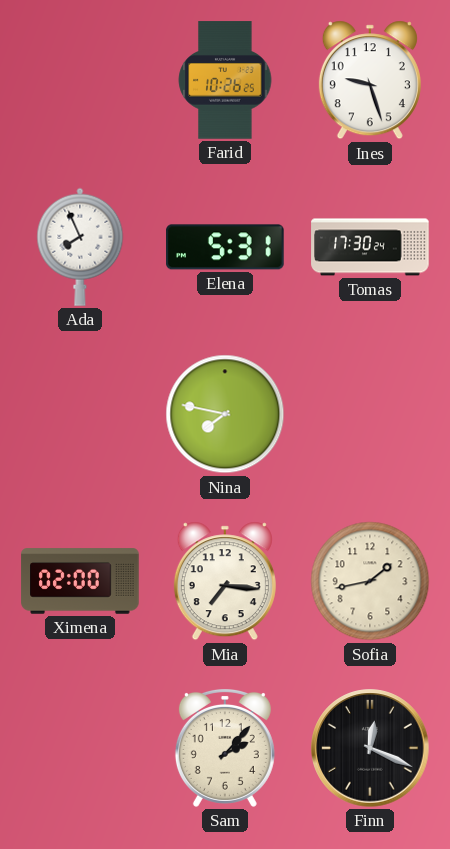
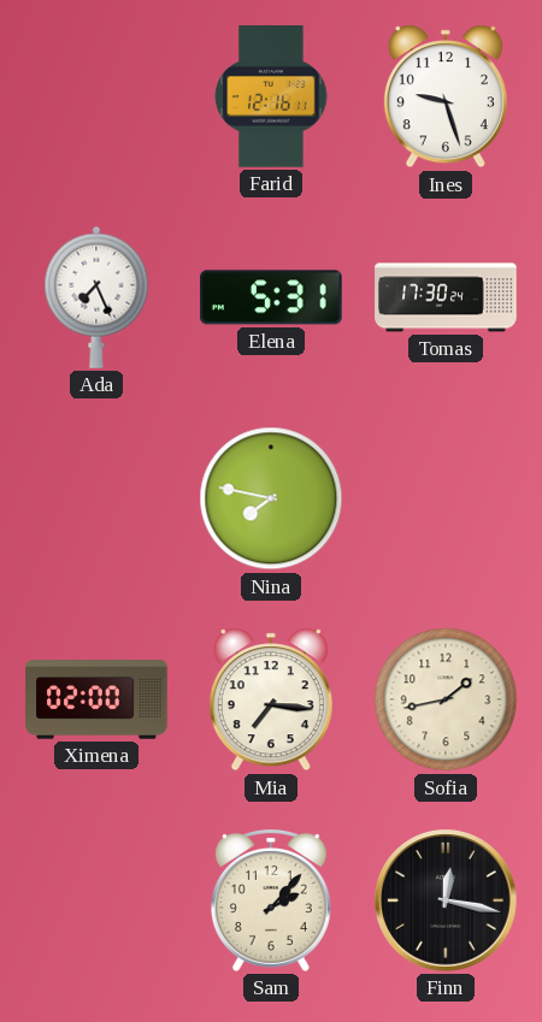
Farid: 10:26 -> 12:16 (271, 96)
Ada: 7:56 -> 7:26 (96, 297)
Finn: 12:19 -> 12:17 (446, 900)
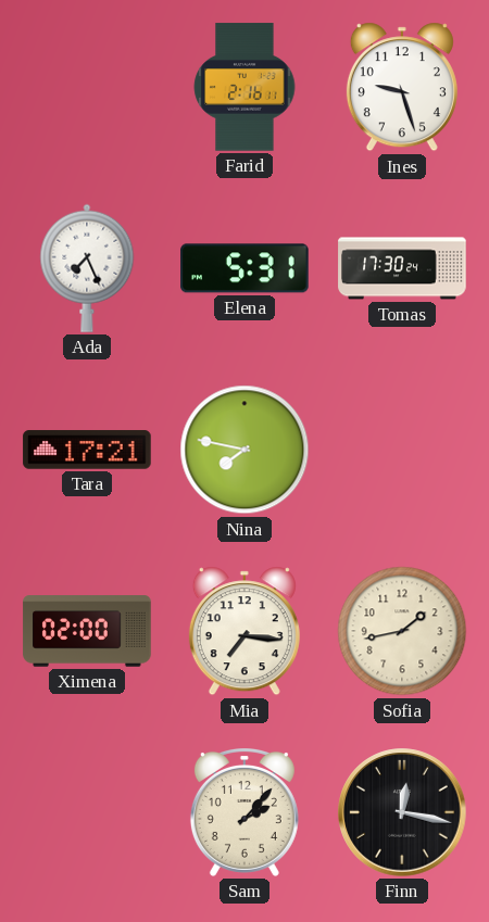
Farid: 12:16 -> 2:16 (244, 87)
Tara: none -> 17:21 (87, 450)
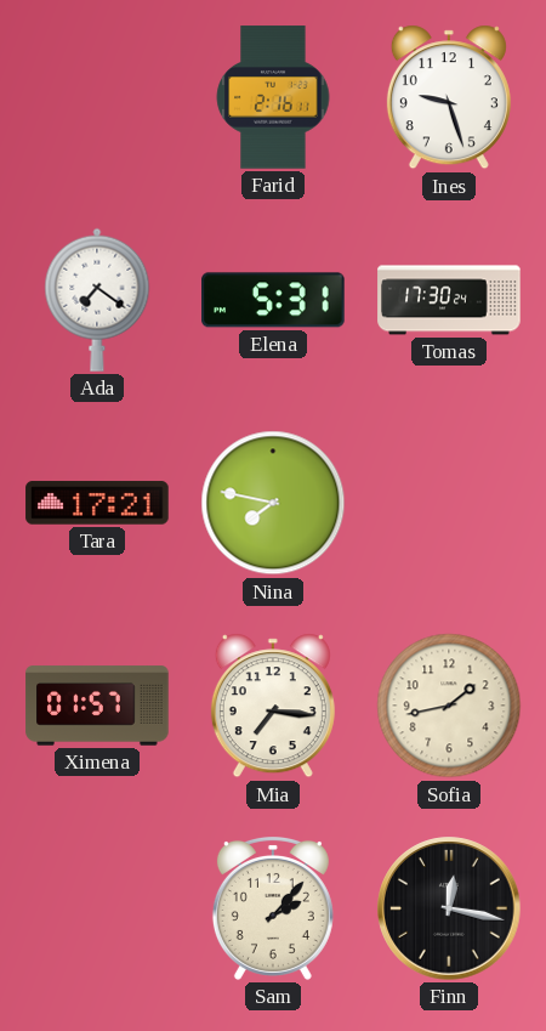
Ada: 7:26 -> 7:21 (97, 300)
Ximena: 02:00 -> 01:57 (97, 706)
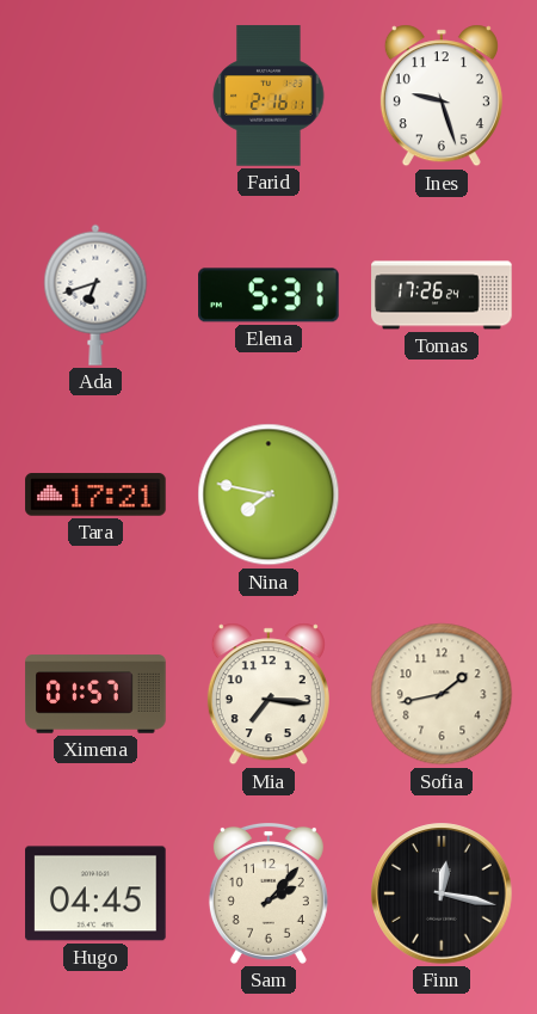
Ada: 7:21 -> 6:42 (95, 295)
Tomas: 17:30 -> 17:26 (442, 295)
Hugo: none -> 04:45 (95, 893)
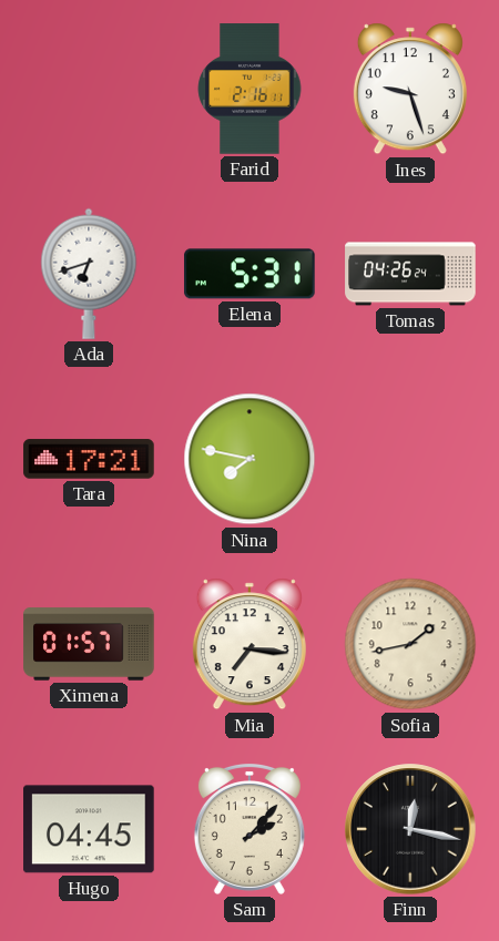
Tomas: 17:26 -> 04:26 (410, 274)
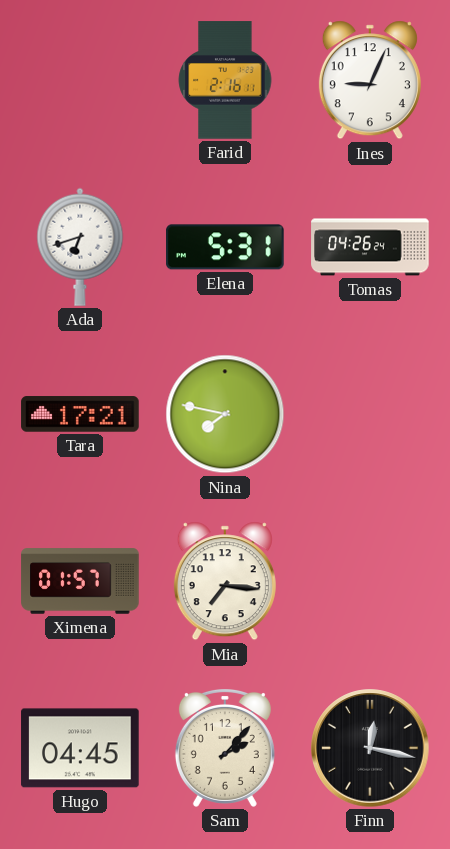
Ines: 9:27 -> 9:04 (370, 80)
Sofia: 1:43 -> none (410, 644)
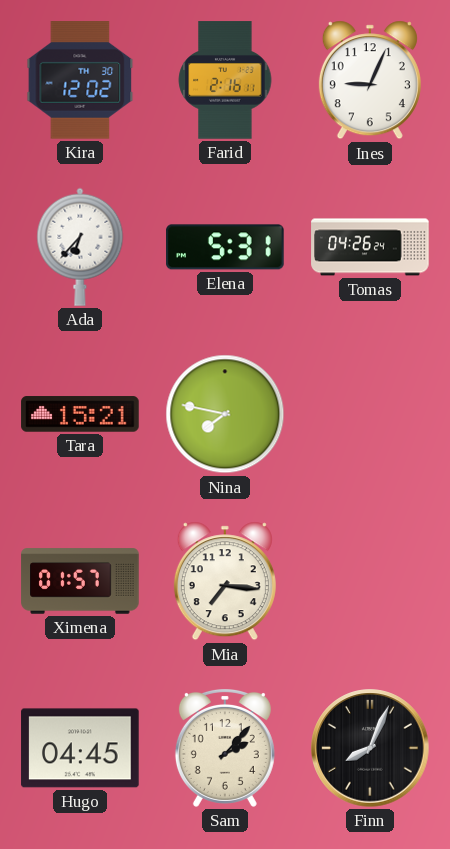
Kira: none -> 12:02 (80, 80)
Ada: 6:42 -> 6:37 (80, 247)
Tara: 17:21 -> 15:21 (80, 414)
Finn: 12:17 -> 8:04 (370, 748)
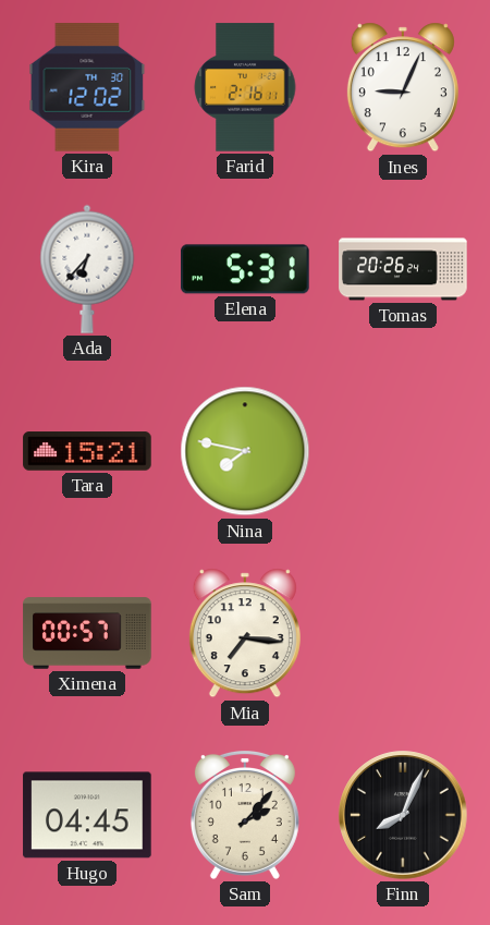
Tomas: 04:26 -> 20:26 (403, 269)
Ximena: 01:57 -> 00:57 (87, 633)
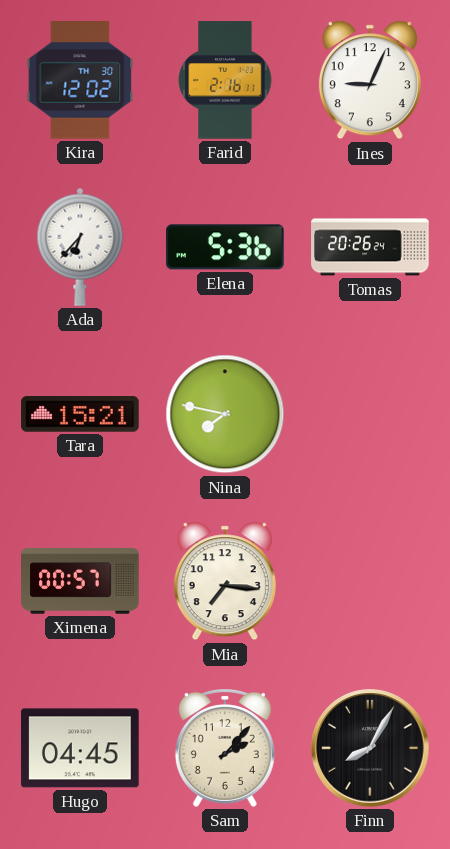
Elena: 5:31 -> 5:36 (225, 247)
Finn: 8:04 -> 8:05 (370, 748)
